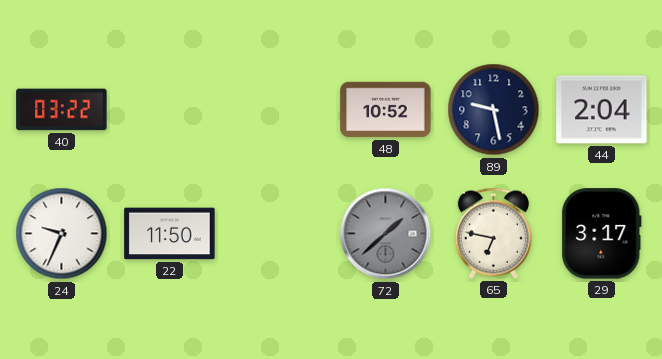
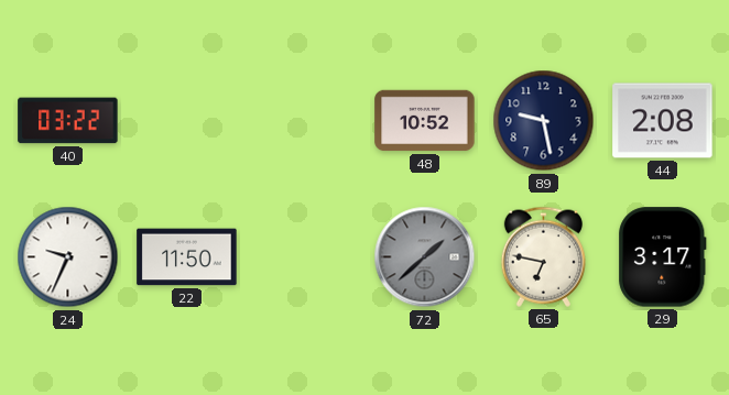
44: 2:04 -> 2:08 (663, 121)
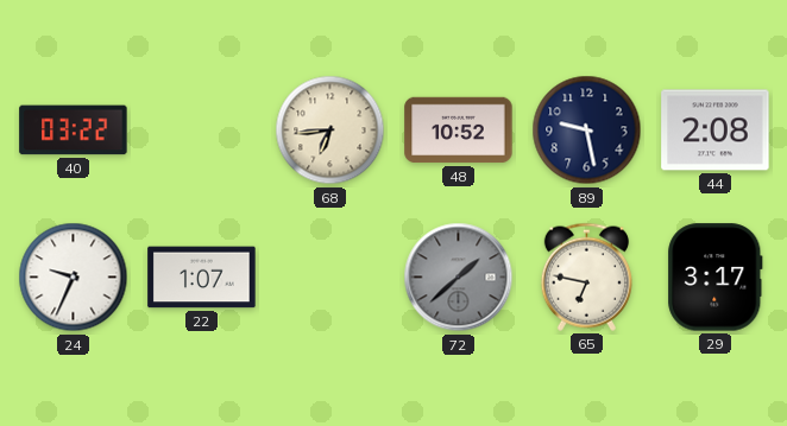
68: none -> 6:44 (330, 131)
22: 11:50 -> 1:07 (202, 278)
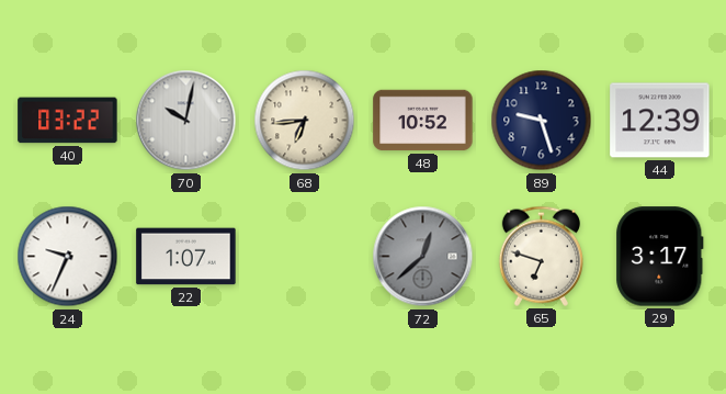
70: none -> 10:02 (186, 121)
89: 9:28 -> 9:27 (542, 121)
44: 2:08 -> 12:39 (660, 121)
72: 1:38 -> 12:38 (423, 257)
65: 6:47 -> 6:48 (541, 256)
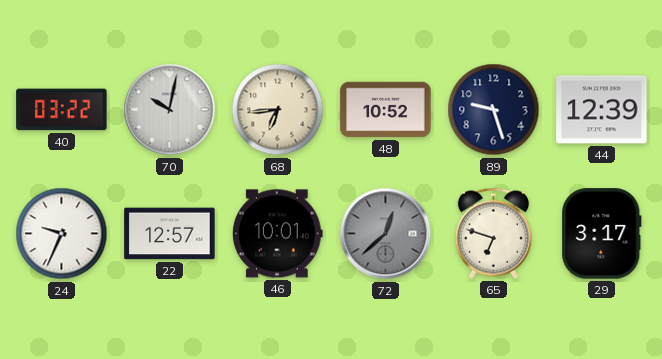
22: 1:07 -> 12:57 (170, 234)
46: none -> 10:01 (278, 234)
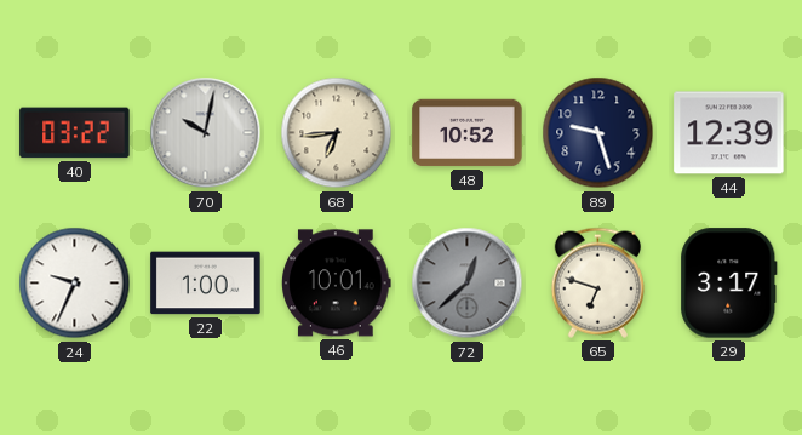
22: 12:57 -> 1:00 (206, 284)
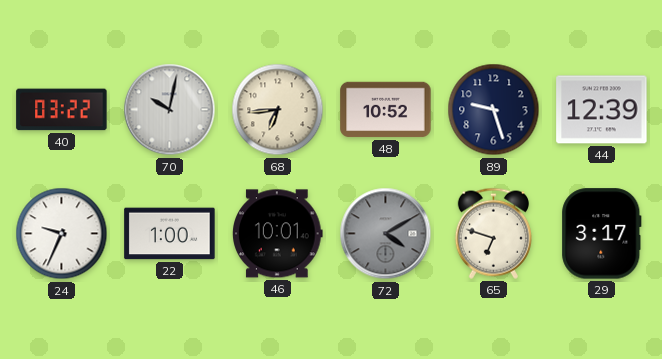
72: 12:38 -> 4:10 (386, 234)
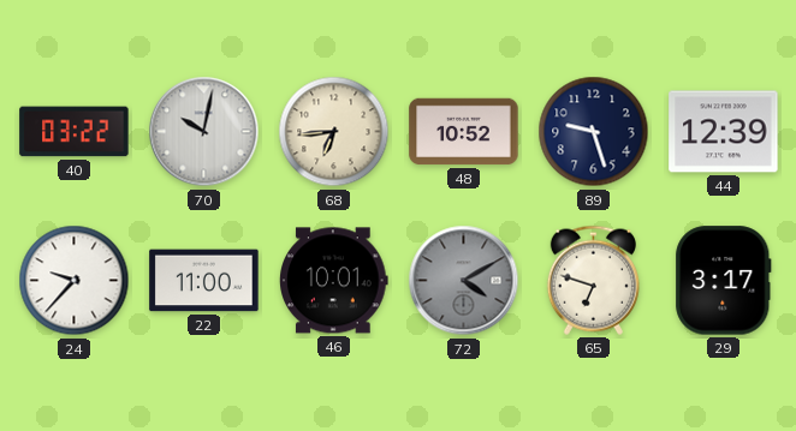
24: 9:34 -> 9:37 (75, 281)
22: 1:00 -> 11:00 (204, 281)
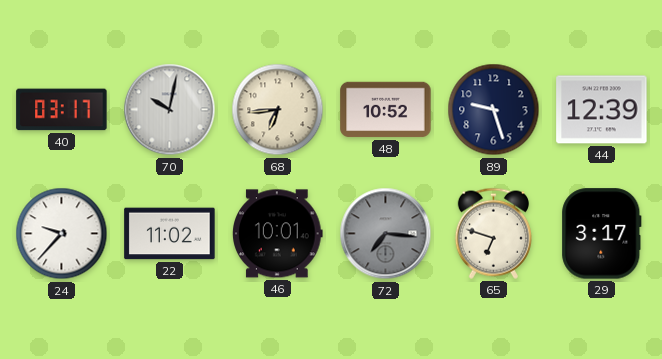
40: 03:22 -> 03:17 (62, 110)
22: 11:00 -> 11:02 (170, 234)
72: 4:10 -> 7:16 (386, 234)
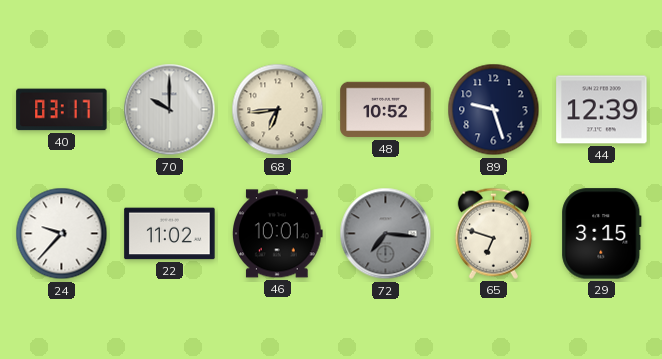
70: 10:02 -> 10:00 (170, 110)
29: 3:17 -> 3:15 (602, 234)
